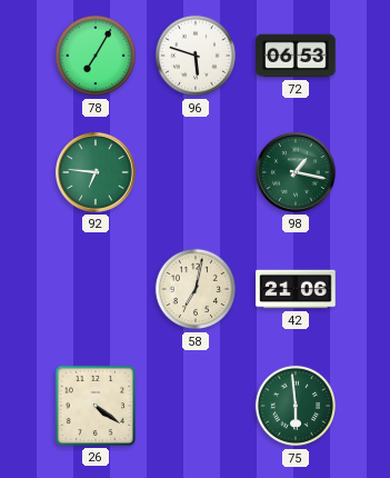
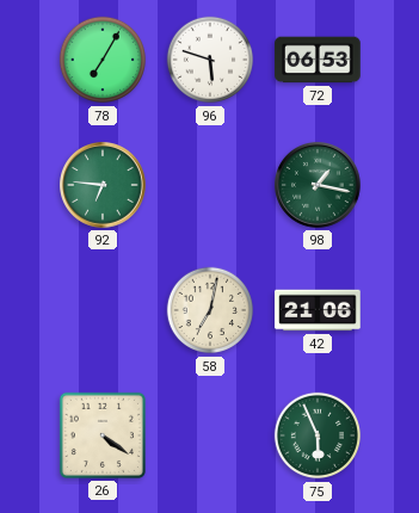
75: 5:59 -> 5:56 (318, 435)
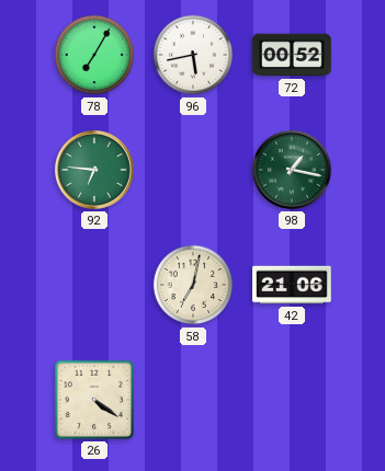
96: 5:48 -> 5:43 (193, 55)
72: 06:53 -> 00:52 (292, 55)
75: 5:56 -> none (318, 435)
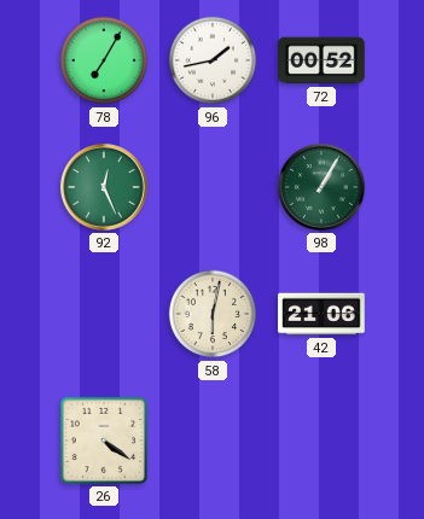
96: 5:43 -> 1:43 (213, 60)
92: 6:46 -> 12:26 (105, 188)
98: 1:17 -> 1:05 (323, 188)
58: 7:02 -> 6:02 (213, 314)
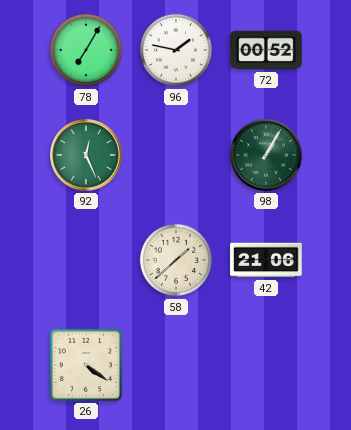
96: 1:43 -> 1:47 (176, 50)
58: 6:02 -> 1:38 (176, 260)
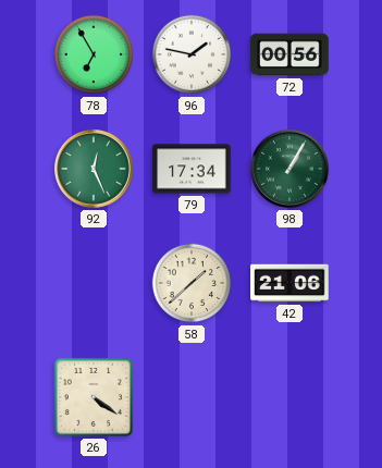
78: 7:05 -> 6:55 (94, 54)
72: 00:52 -> 00:56 (289, 54)
79: none -> 17:34 (192, 169)
